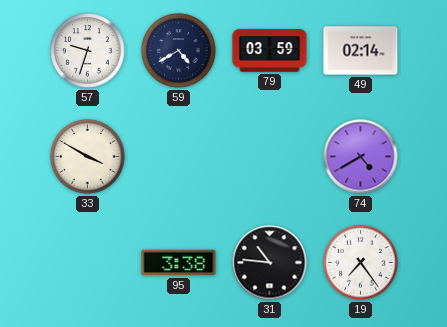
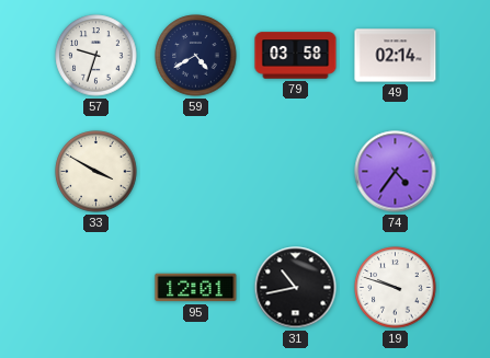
79: 03:59 -> 03:58 (296, 56)
74: 4:40 -> 4:36 (396, 172)
95: 3:38 -> 12:01 (196, 288)
31: 10:46 -> 10:43 (296, 288)
19: 7:24 -> 9:48 (396, 288)
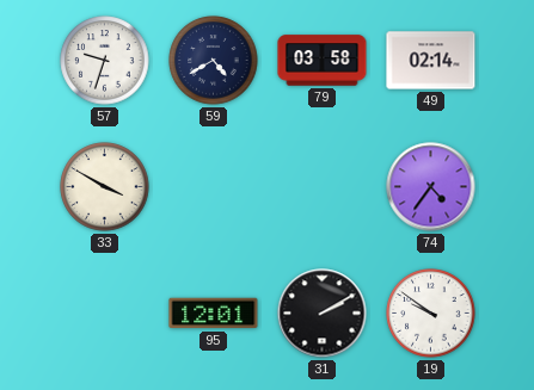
31: 10:43 -> 2:10 (323, 314)
19: 9:48 -> 9:51 (431, 314)
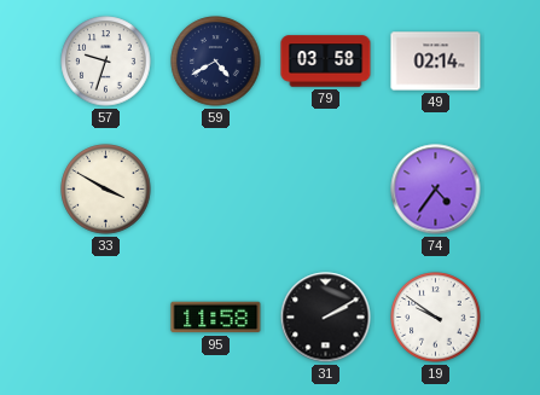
95: 12:01 -> 11:58 (216, 318)
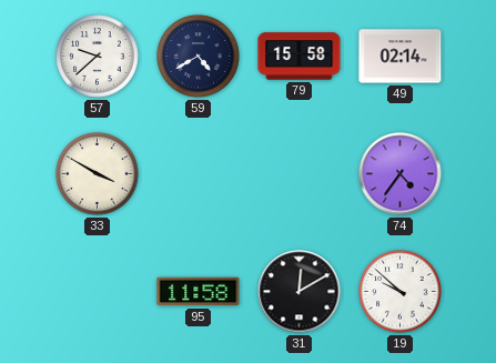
57: 9:33 -> 9:38 (98, 57)
79: 03:58 -> 15:58 (300, 57)
31: 2:10 -> 12:10 (300, 292)
19: 9:51 -> 9:52 (401, 292)
